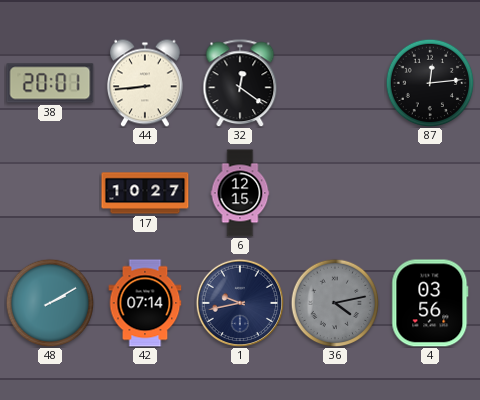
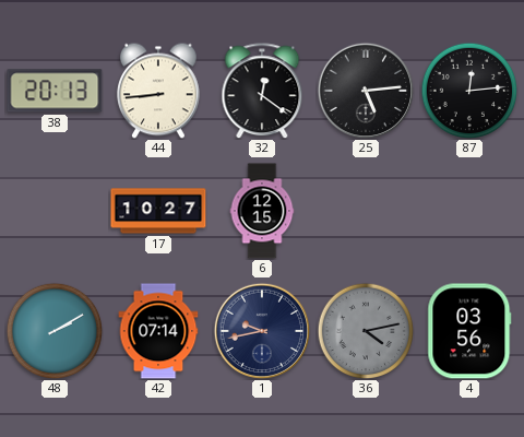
38: 20:01 -> 20:13 (55, 91)
25: none -> 5:14 (365, 90)
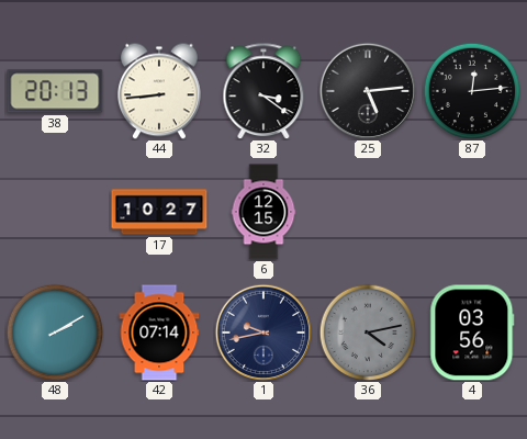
32: 12:21 -> 3:21 (263, 91)
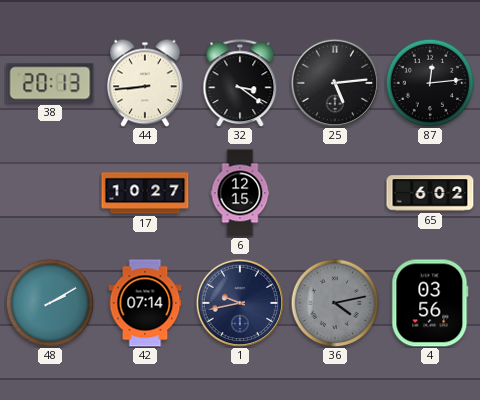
65: none -> 6:02 (430, 193)
